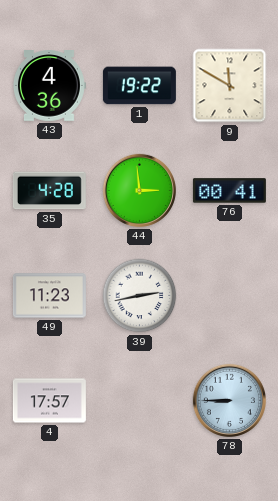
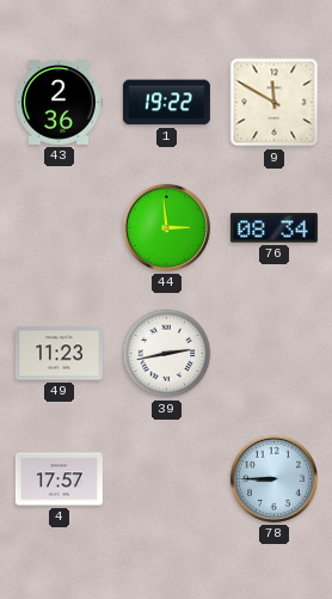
43: 4:36 -> 2:36 (59, 103)
35: 4:28 -> none (49, 191)
76: 00:41 -> 08:34 (273, 228)
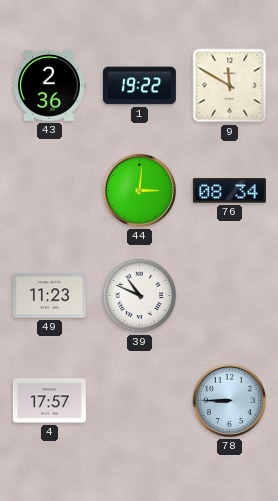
44: 2:59 -> 3:01 (139, 190)
39: 2:43 -> 10:49 (140, 296)
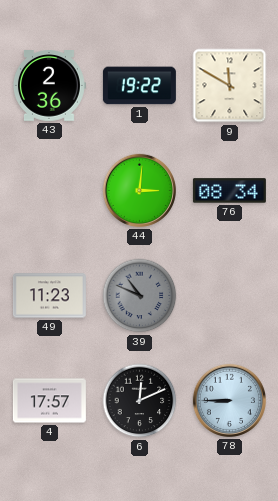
39 dial: white -> grey (140, 296)
6: none -> 12:11 (140, 401)
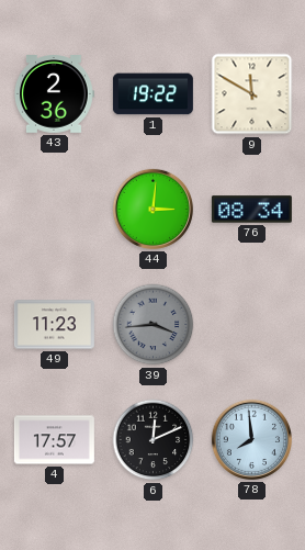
39: 10:49 -> 3:44 (154, 325)
78: 8:45 -> 7:59 (251, 439)
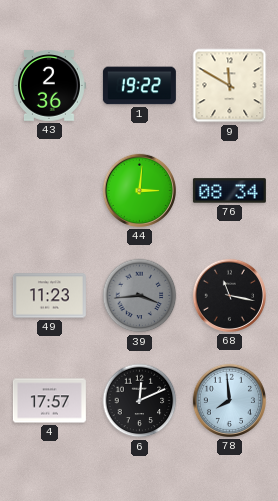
68: none -> 11:17 (229, 295)
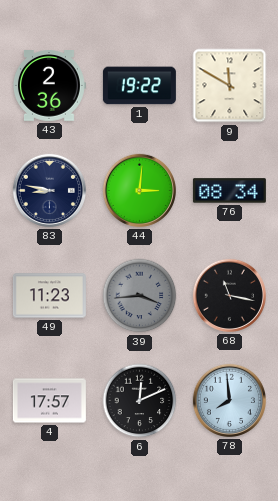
83: none -> 8:47 (49, 190)
